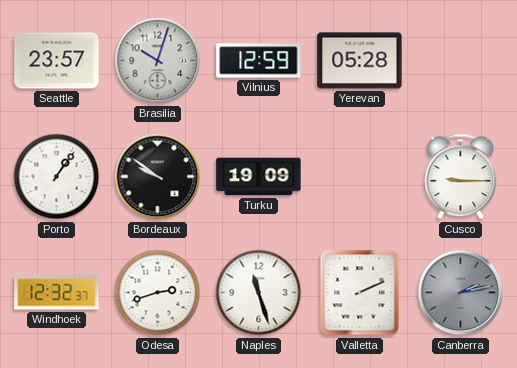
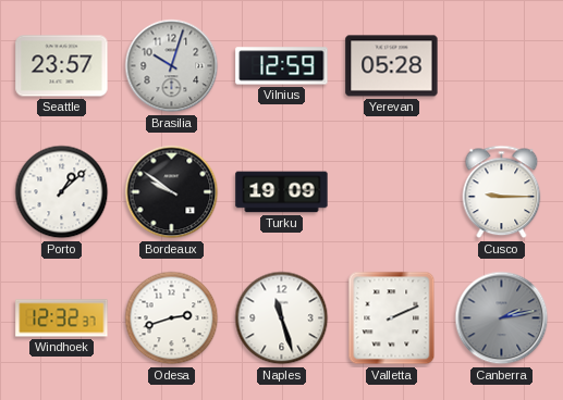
Porto: 1:06 -> 1:08 (62, 192)
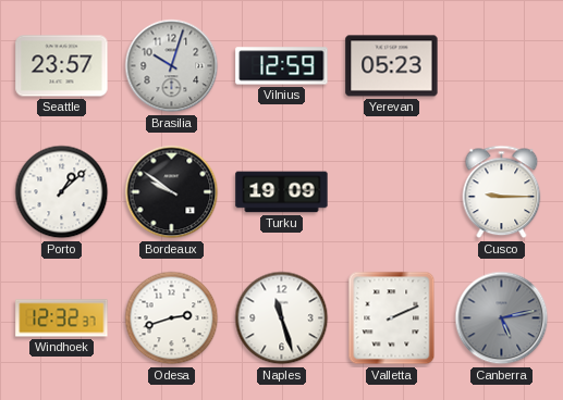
Yerevan: 05:28 -> 05:23 (392, 66)
Canberra: 2:13 -> 5:13 (502, 318)
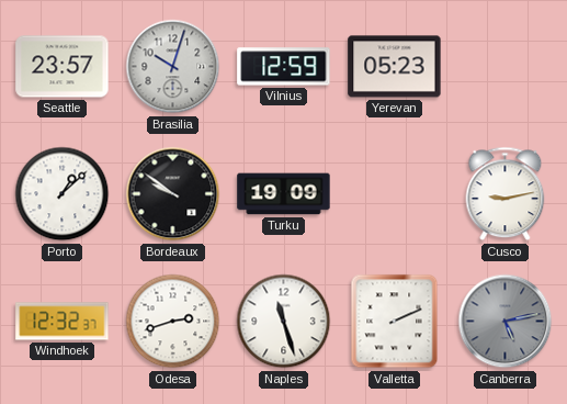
Cusco: 9:15 -> 9:13 (506, 194)
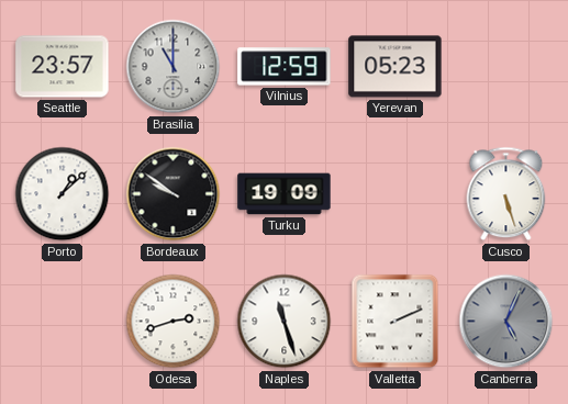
Brasilia: 10:03 -> 11:00 (174, 67)
Cusco: 9:13 -> 5:27 (506, 194)
Windhoek: 12:32 -> none (63, 322)
Canberra: 5:13 -> 5:04 (506, 322)
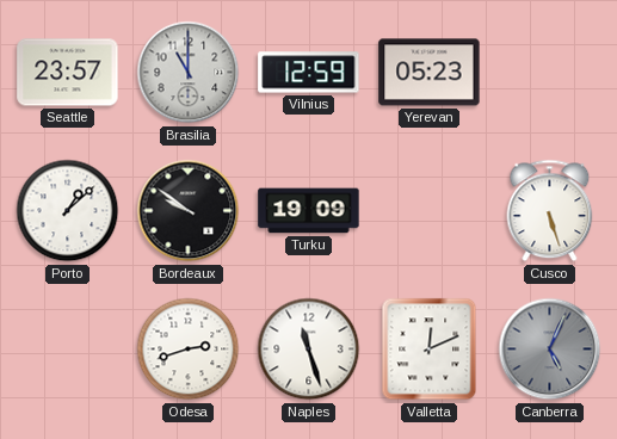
Valletta: 2:11 -> 12:11 (430, 350)
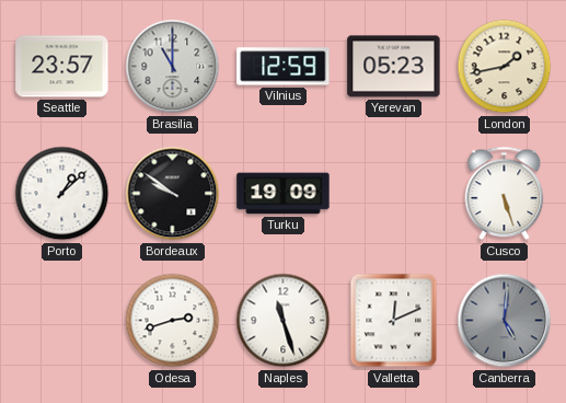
London: none -> 1:43 (505, 67)
Canberra: 5:04 -> 5:01 (505, 321)
